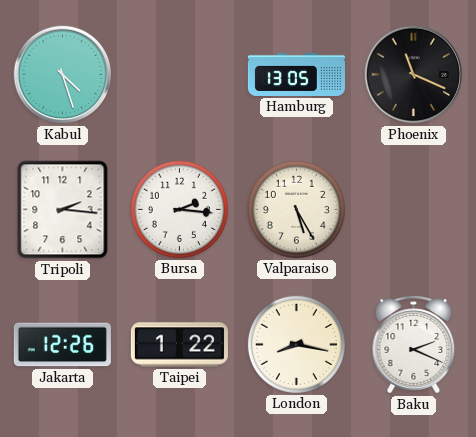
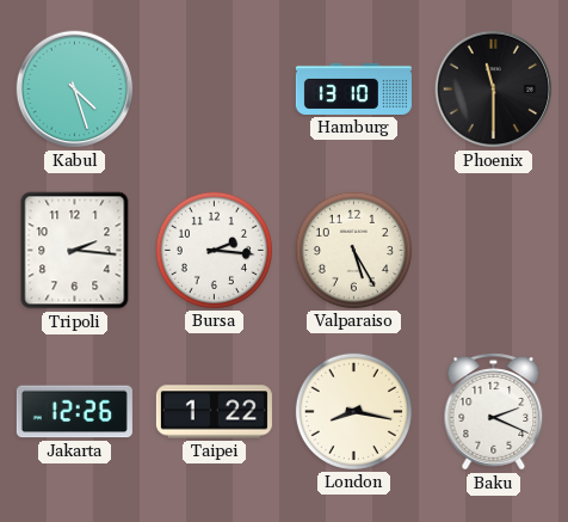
Hamburg: 13:05 -> 13:10 (353, 88)
Phoenix: 11:19 -> 11:30 (494, 90)
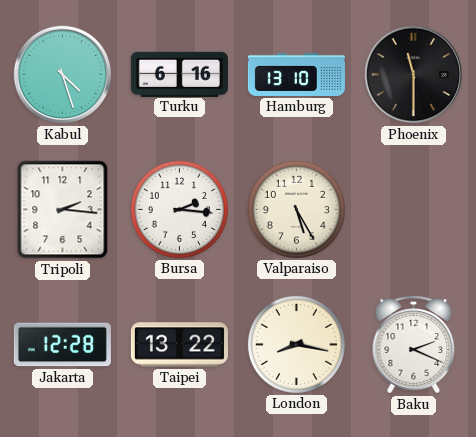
Turku: none -> 6:16 (179, 74)
Jakarta: 12:26 -> 12:28 (62, 345)
Taipei: 1:22 -> 13:22 (179, 345)
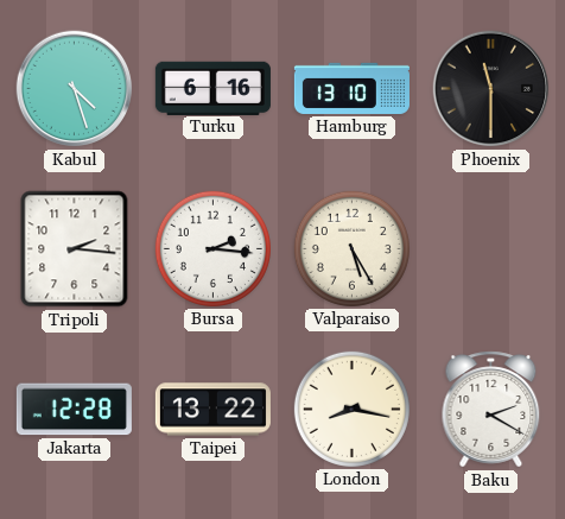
Baku: 2:19 -> 2:20 (491, 410)
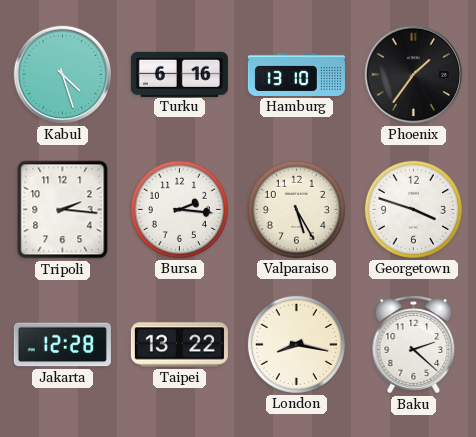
Phoenix: 11:30 -> 1:36 (414, 75)
Georgetown: none -> 3:48 (413, 209)
Baku: 2:20 -> 2:22 (414, 345)
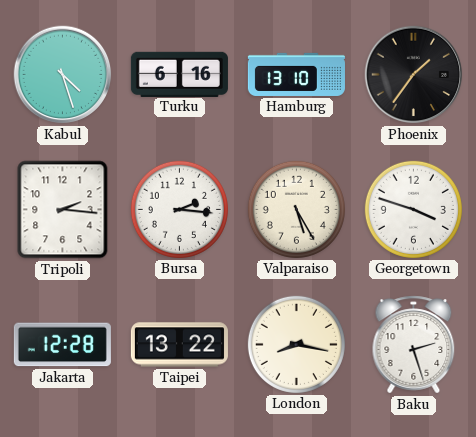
Baku: 2:22 -> 2:27 (414, 345)
